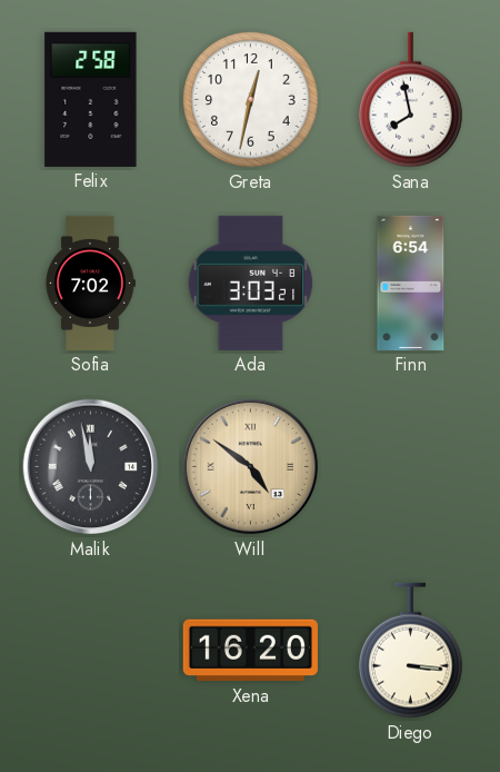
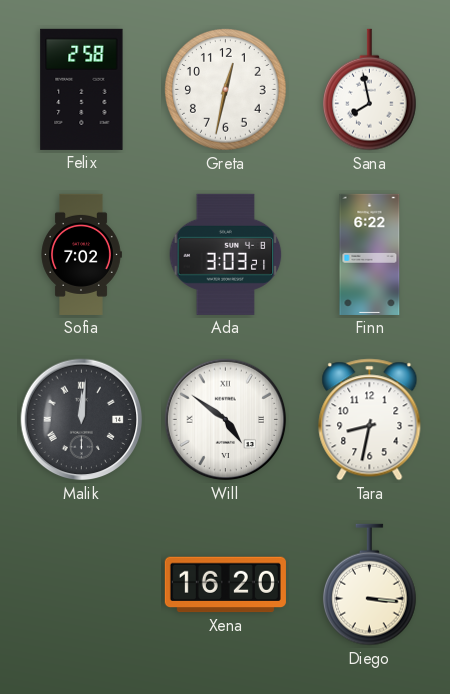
Finn: 6:54 -> 6:22 (370, 254)
Malik: 11:58 -> 12:01 (82, 420)
Will dial: champagne -> white (226, 420)
Tara: none -> 8:32 (370, 420)
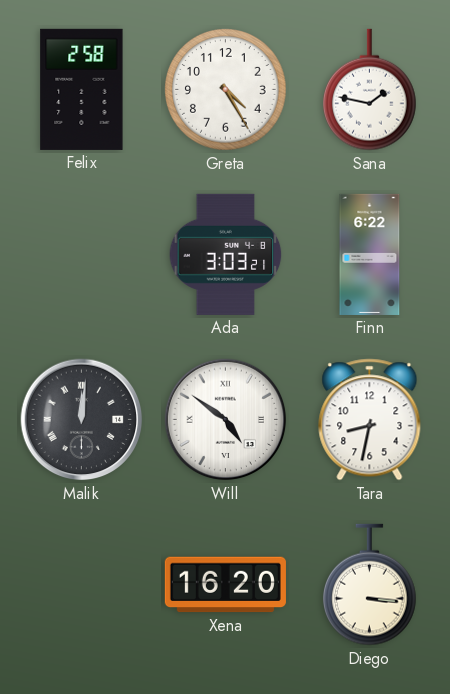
Greta: 12:32 -> 4:25 (226, 90)
Sana: 7:58 -> 1:47 (370, 90)
Sofia: 7:02 -> none (81, 254)
